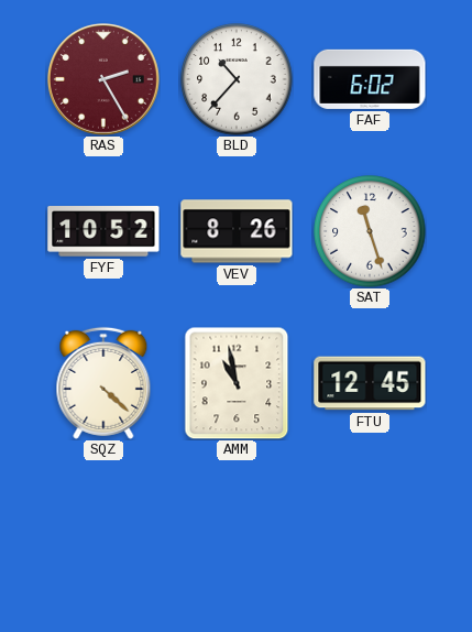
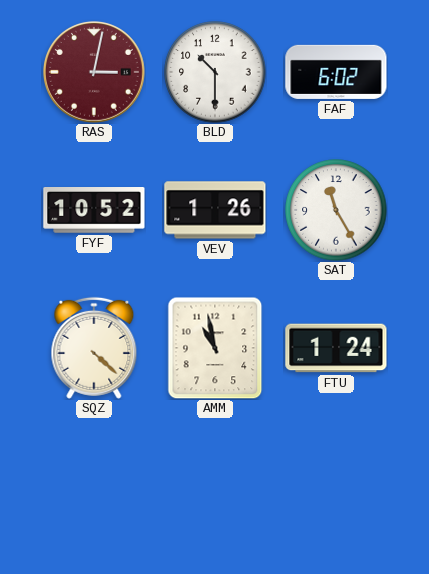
RAS: 2:25 -> 3:02 (95, 73)
BLD: 10:37 -> 10:30 (215, 72)
VEV: 8:26 -> 1:26 (215, 210)
SAT: 11:27 -> 11:25 (336, 210)
FTU: 12:45 -> 1:24 (336, 348)
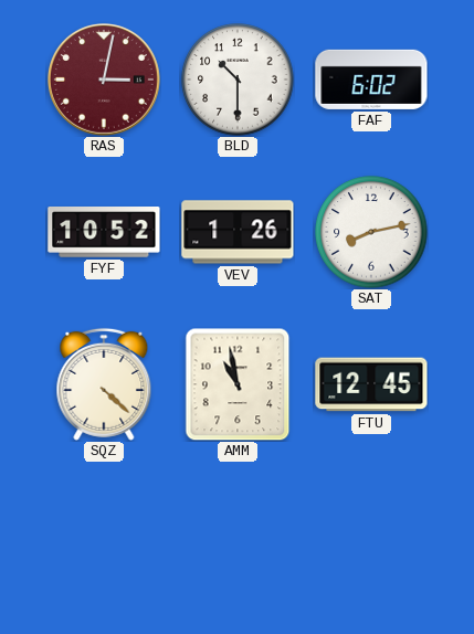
SAT: 11:25 -> 8:13 (371, 232)
FTU: 1:24 -> 12:45 (371, 384)
